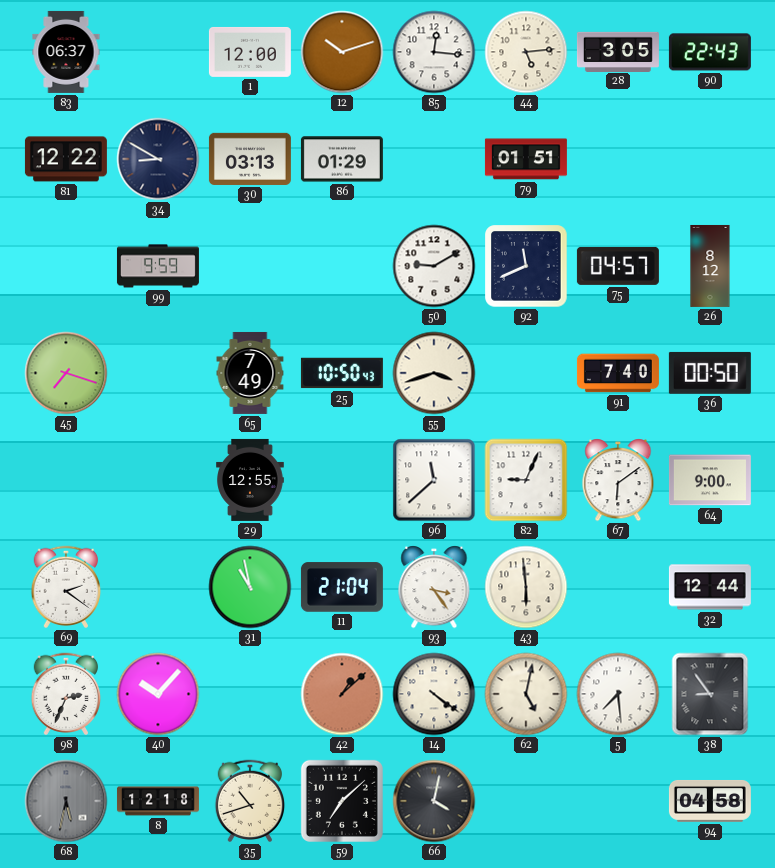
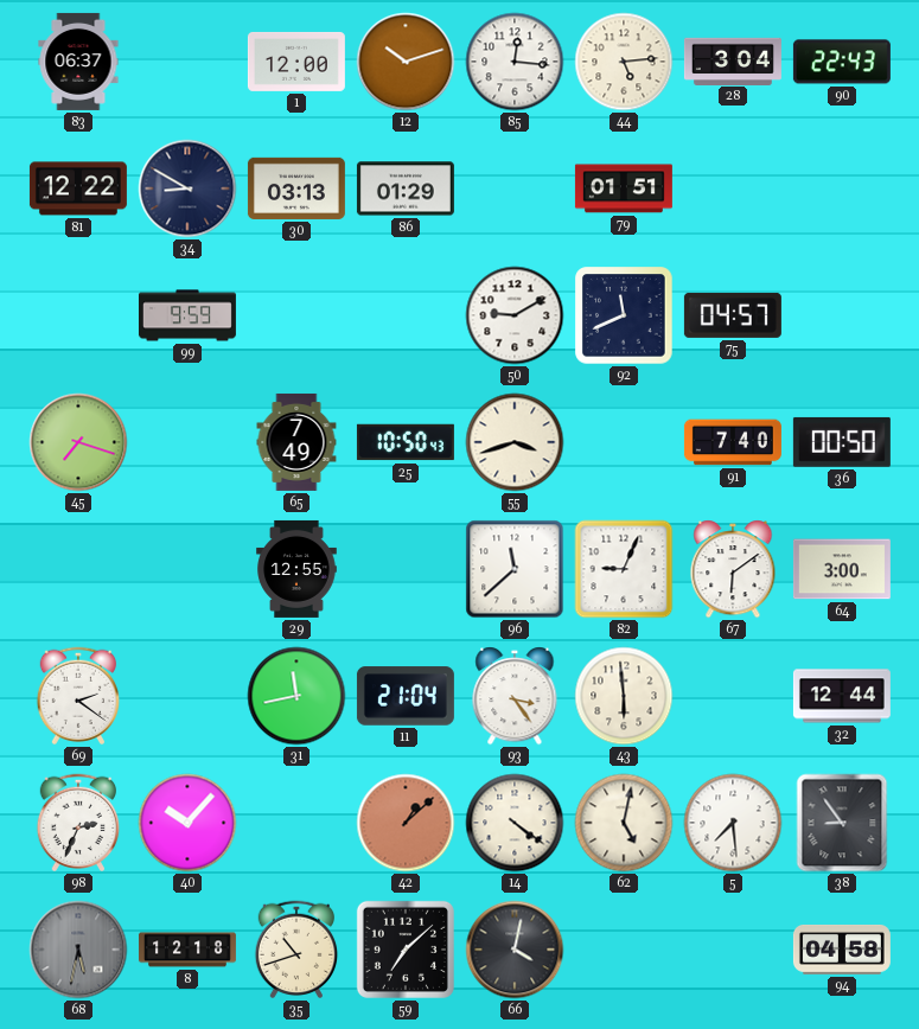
28: 3:05 -> 3:04 (733, 60)
26: 8:12 -> none (710, 266)
64: 9:00 -> 3:00 (842, 569)
31: 10:58 -> 11:43 (296, 696)
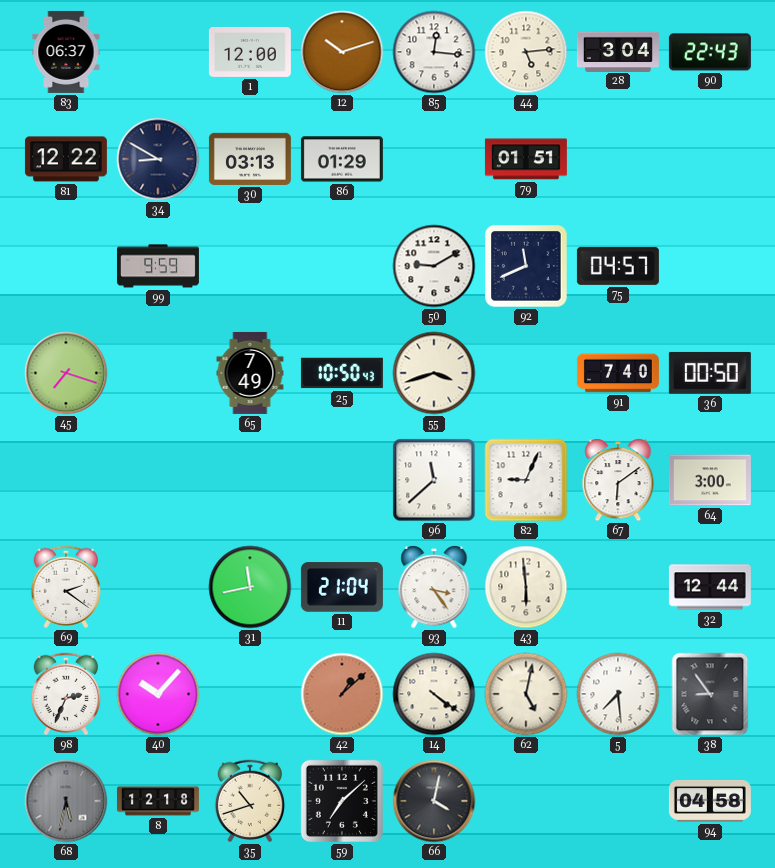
29: 12:55 -> none (296, 569)
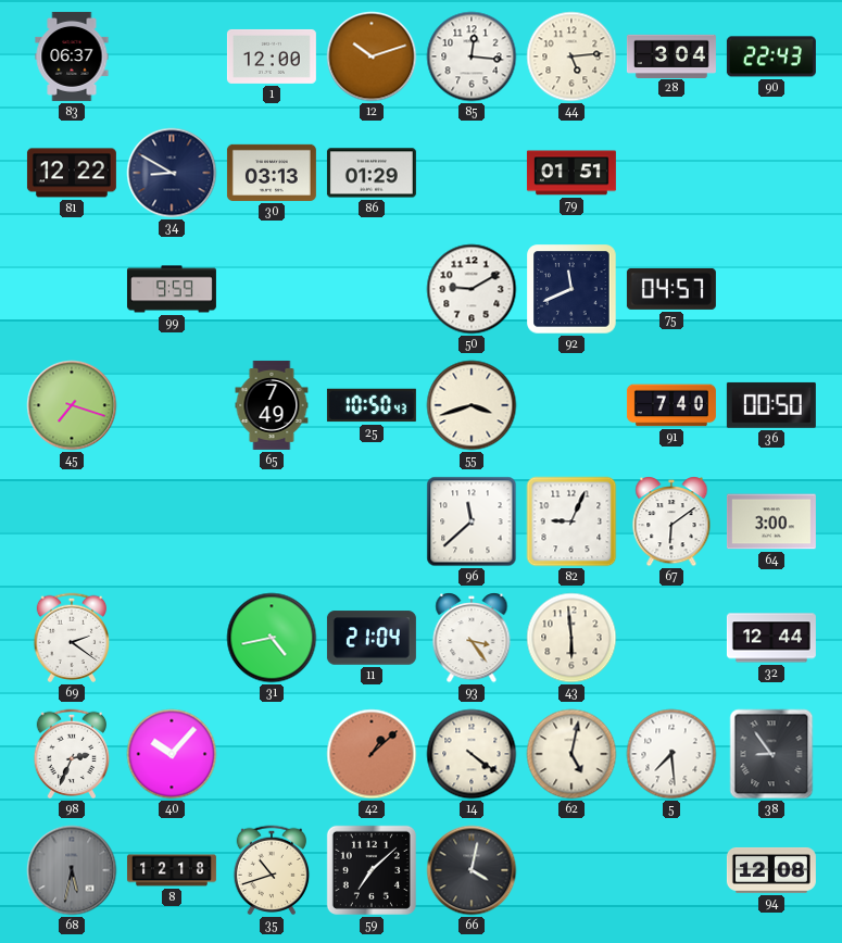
31: 11:43 -> 4:43 (272, 638)
94: 04:58 -> 12:08 (771, 870)
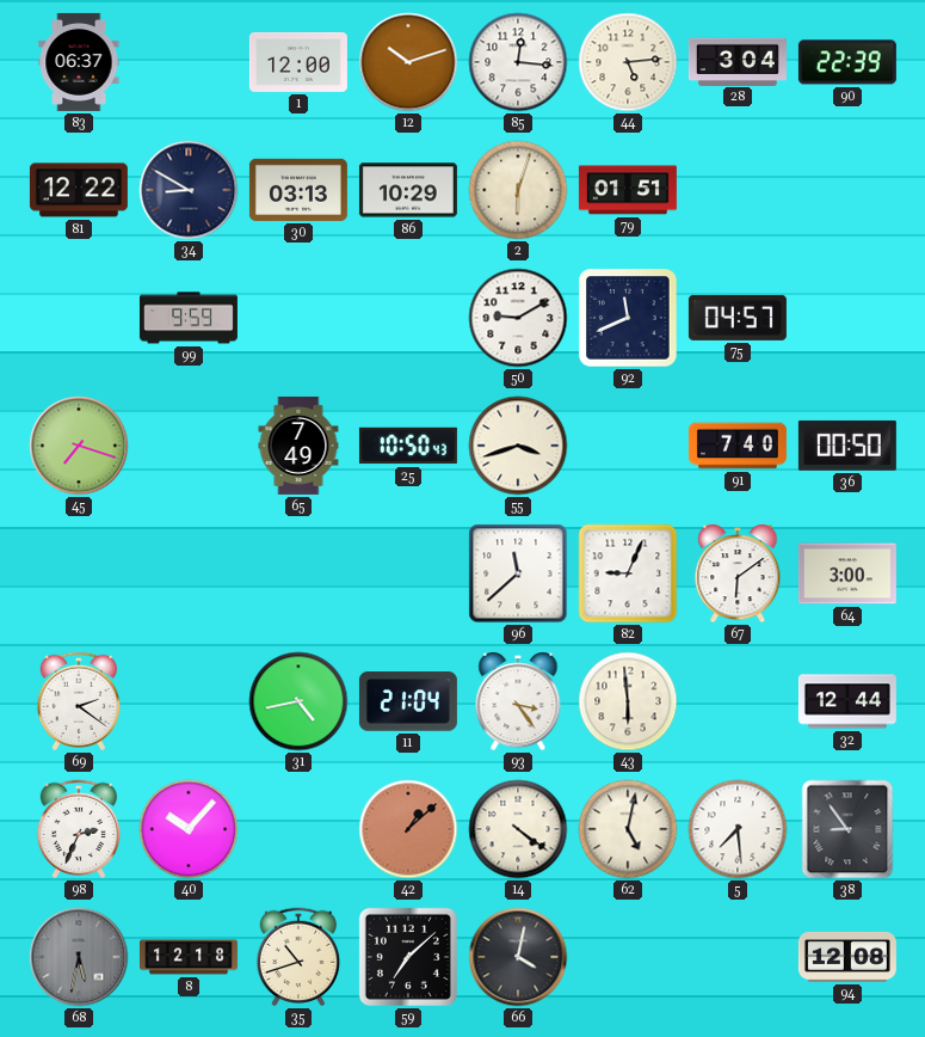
90: 22:43 -> 22:39 (847, 62)
86: 01:29 -> 10:29 (408, 190)
2: none -> 6:03 (518, 190)
